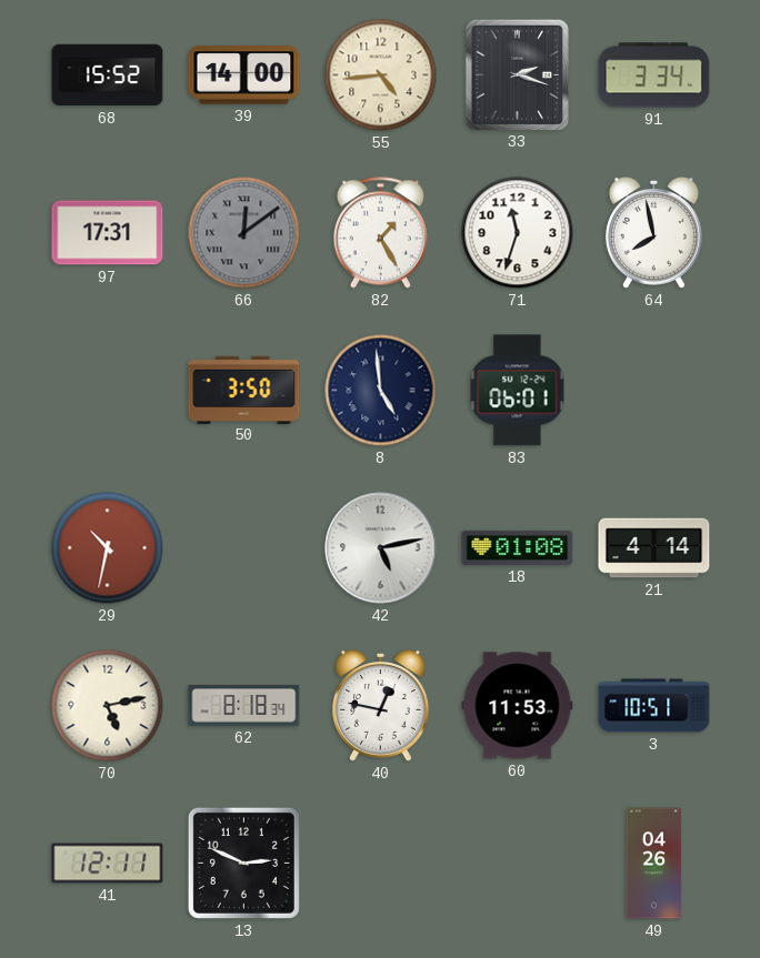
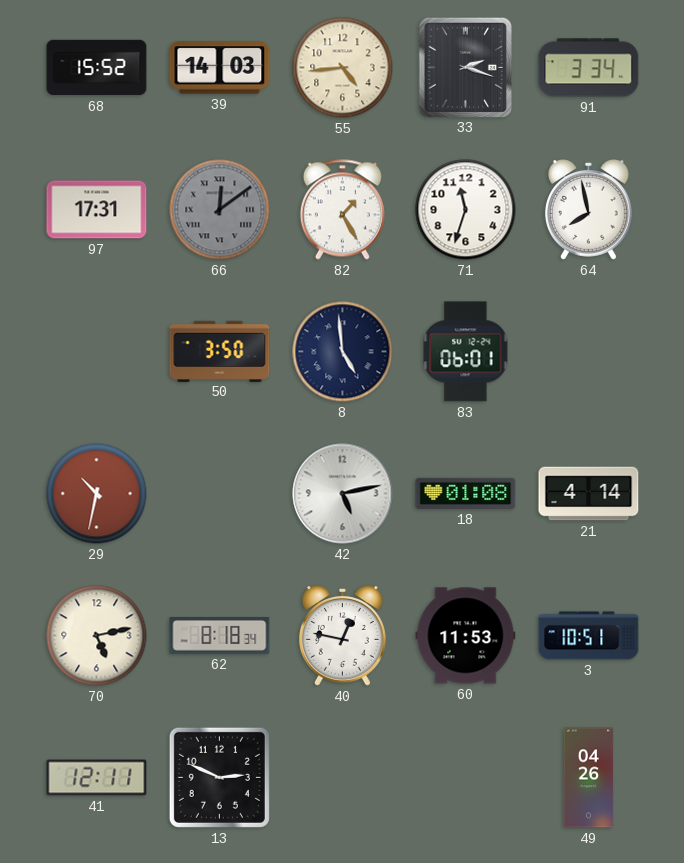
39: 14:00 -> 14:03 (220, 68)
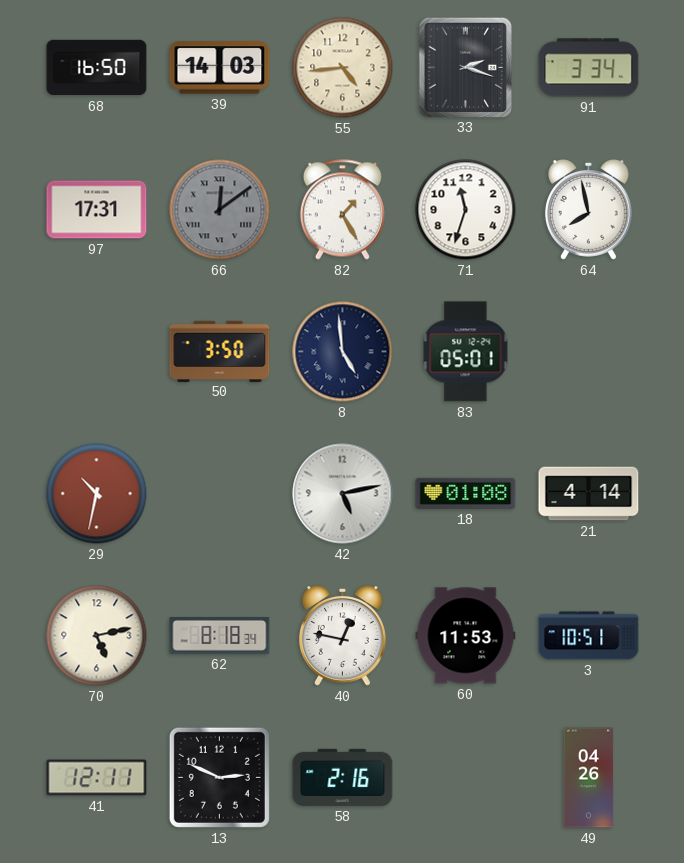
68: 15:52 -> 16:50 (97, 68)
83: 06:01 -> 05:01 (466, 352)
58: none -> 2:16 (343, 777)
